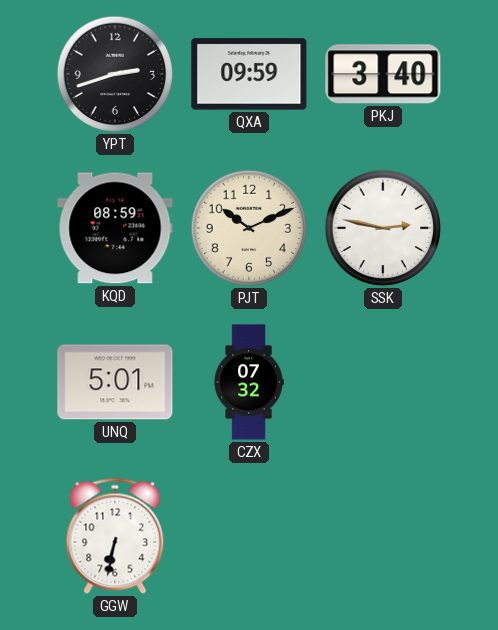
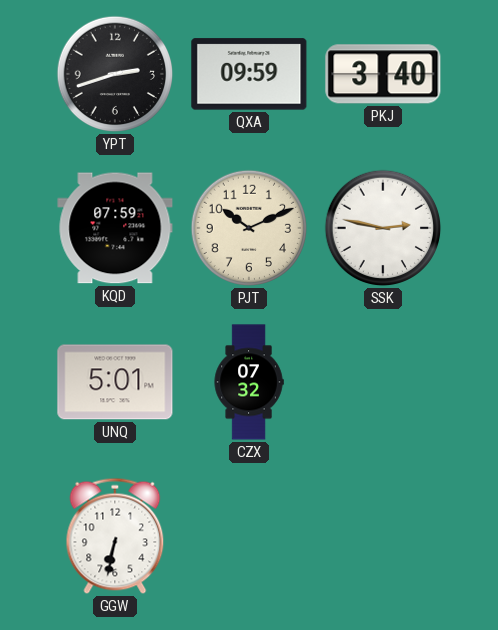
KQD: 08:59 -> 07:59 (115, 228)
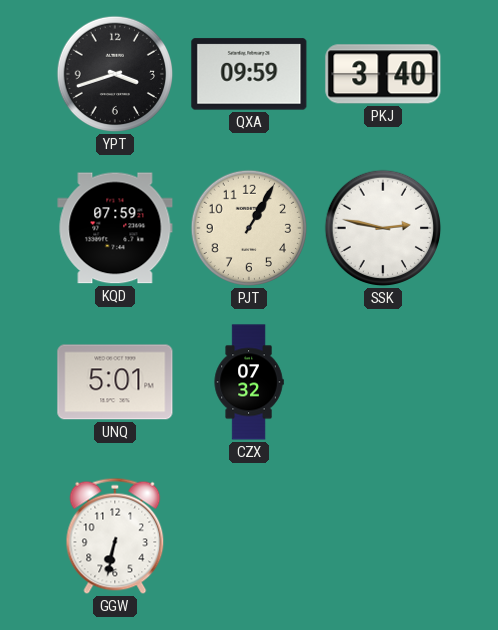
YPT: 2:42 -> 3:42 (115, 74)
PJT: 10:11 -> 1:05 (249, 228)
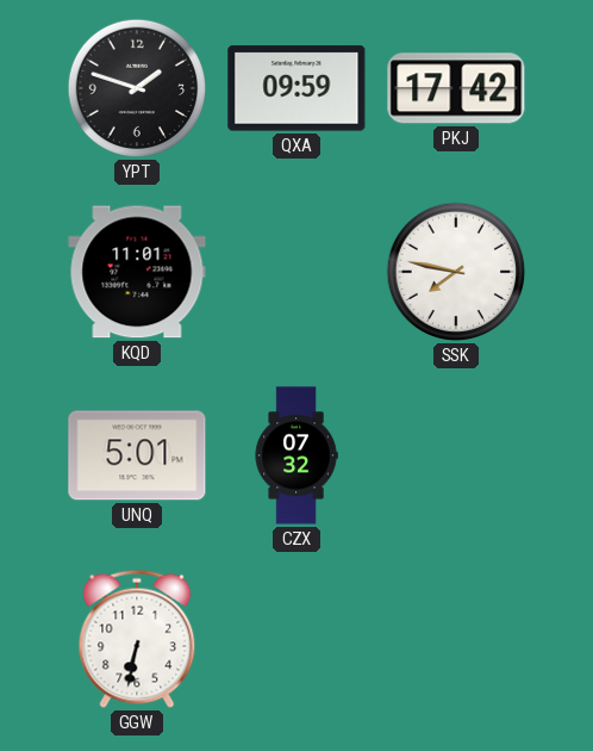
YPT: 3:42 -> 1:48 (137, 88)
PKJ: 3:40 -> 17:42 (456, 88)
KQD: 07:59 -> 11:01 (137, 272)
PJT: 1:05 -> none (249, 228)
SSK: 2:47 -> 7:47 (456, 272)
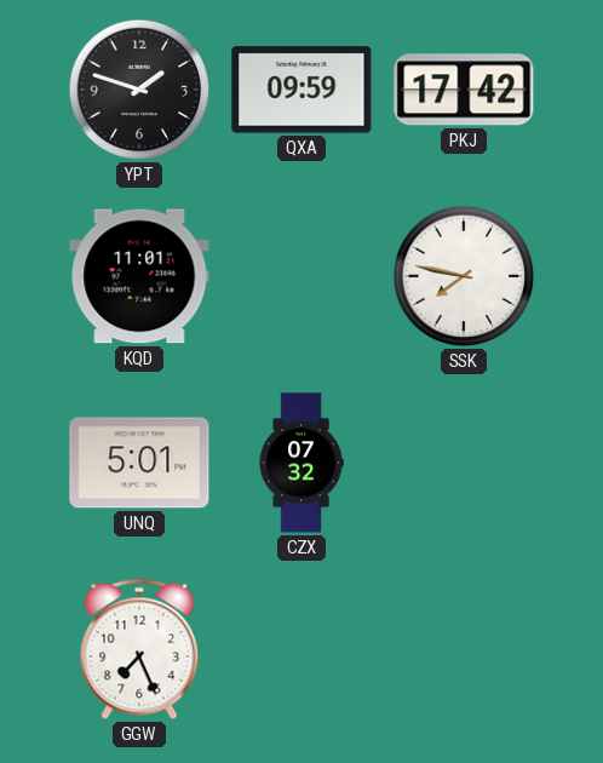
GGW: 6:32 -> 7:26 (139, 649)
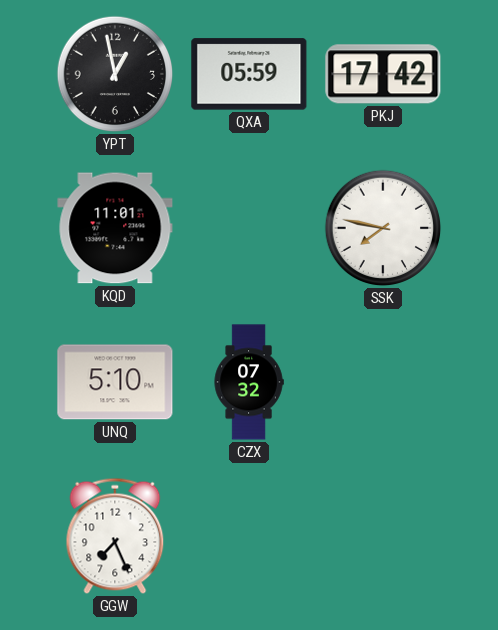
YPT: 1:48 -> 12:58 (115, 74)
QXA: 09:59 -> 05:59 (249, 74)
UNQ: 5:01 -> 5:10 (115, 382)
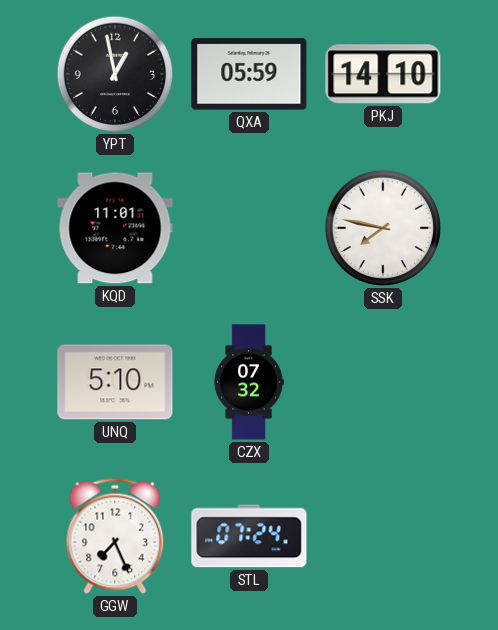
PKJ: 17:42 -> 14:10 (383, 74)
STL: none -> 07:24 (249, 536)
